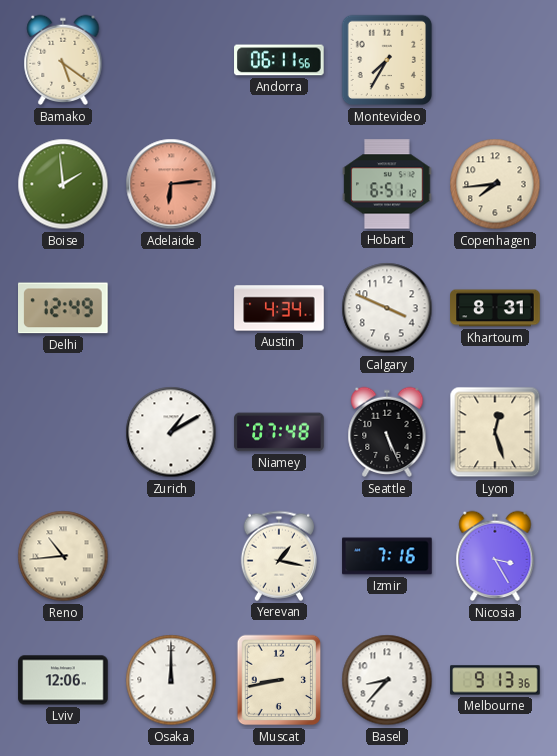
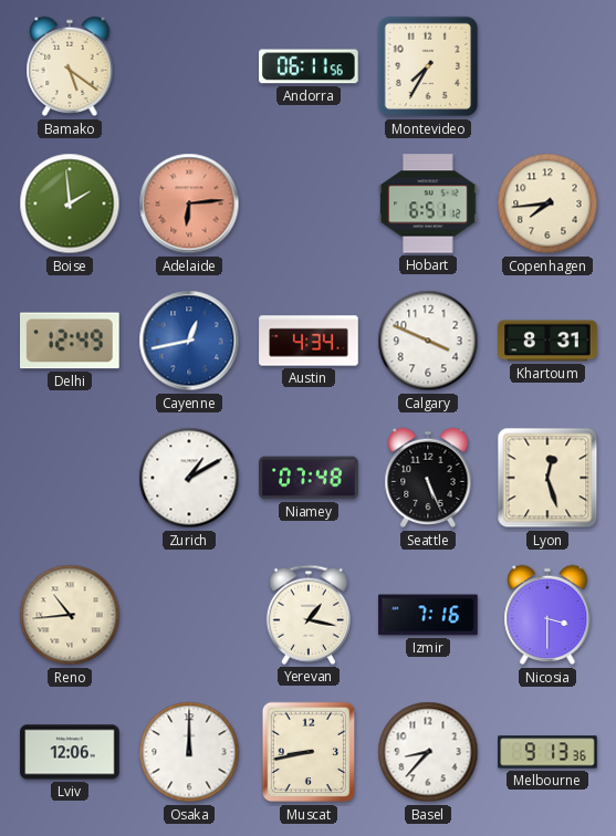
Cayenne: none -> 12:43 (189, 341)
Nicosia: 3:25 -> 3:30 (547, 615)
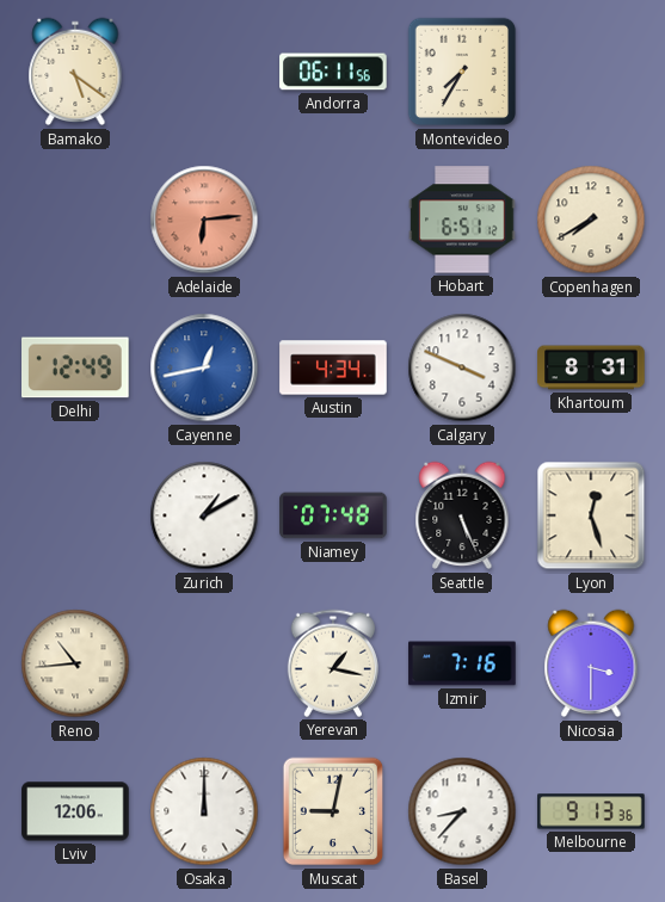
Boise: 1:59 -> none (70, 203)
Copenhagen: 7:44 -> 7:40 (591, 220)
Muscat: 8:43 -> 9:02 (333, 811)
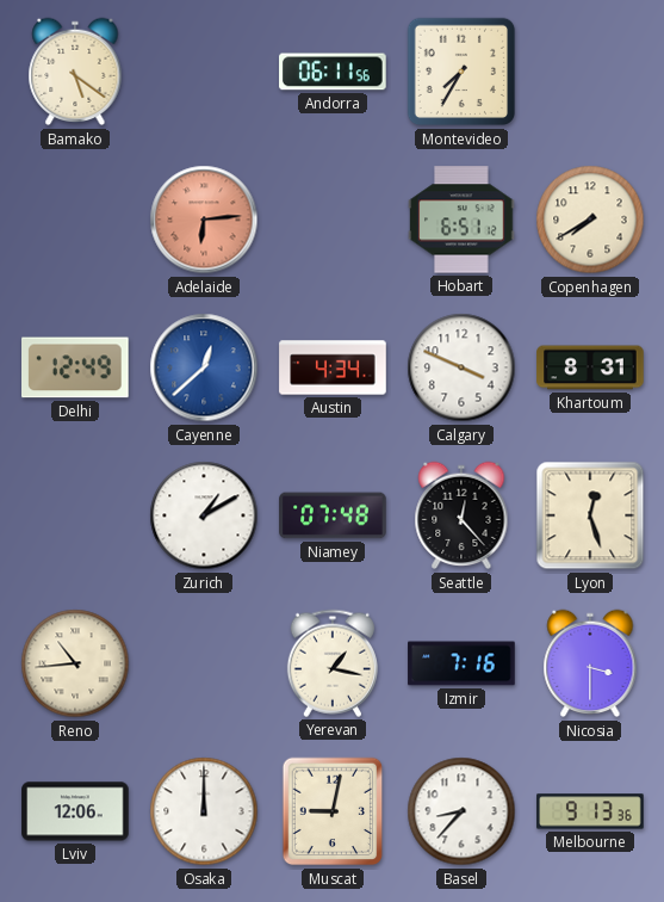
Cayenne: 12:43 -> 12:38 (204, 367)
Seattle: 5:26 -> 12:23 (461, 515)
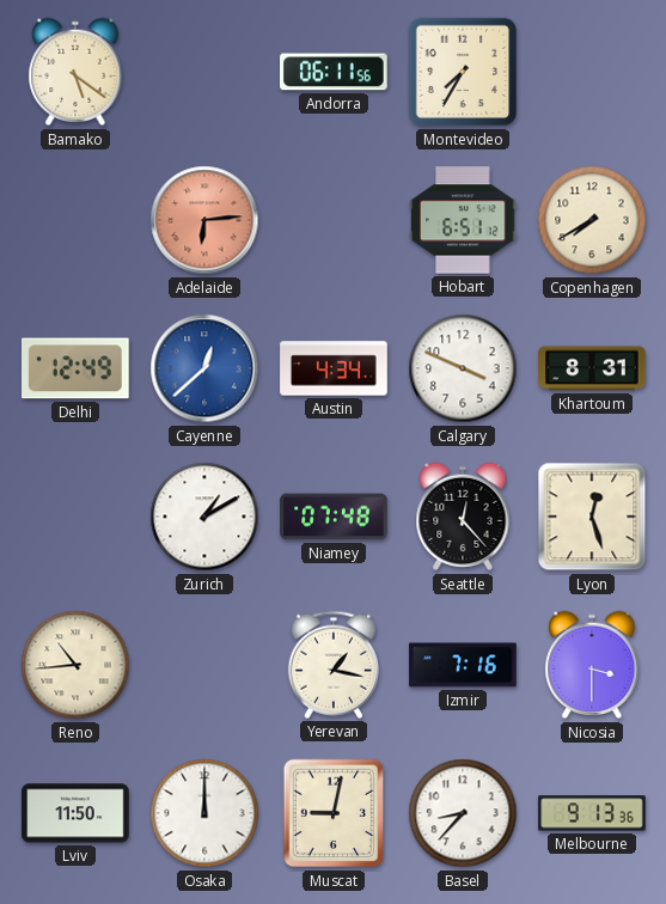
Lviv: 12:06 -> 11:50 (75, 813)
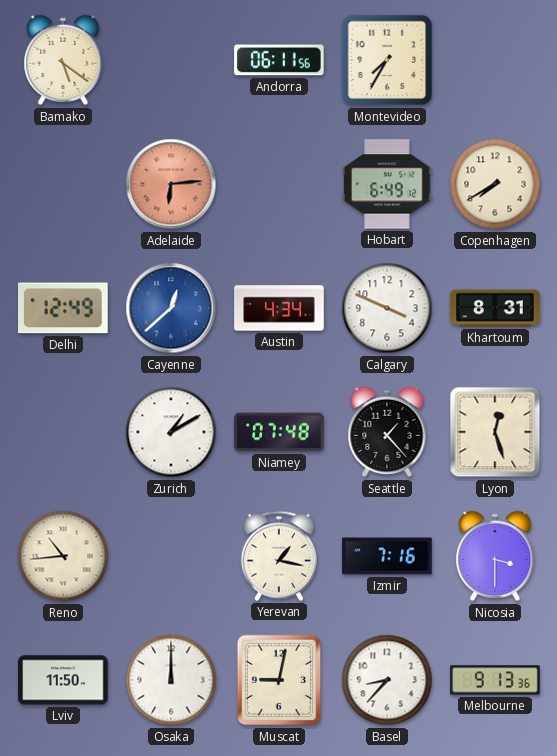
Hobart: 6:51 -> 6:49 (387, 184)
Seattle: 12:23 -> 1:23 (387, 432)
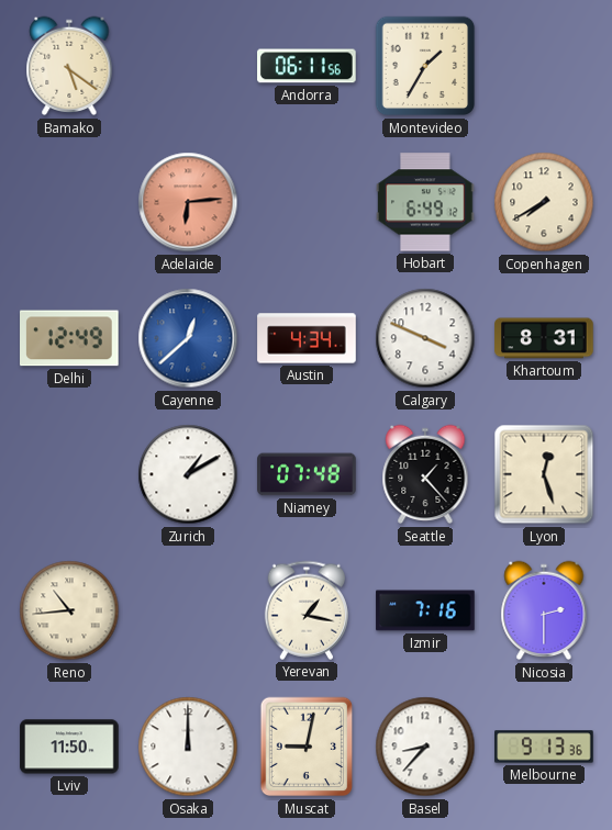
Montevideo: 7:35 -> 1:35 (425, 66)
Nicosia: 3:30 -> 2:30 (544, 610)
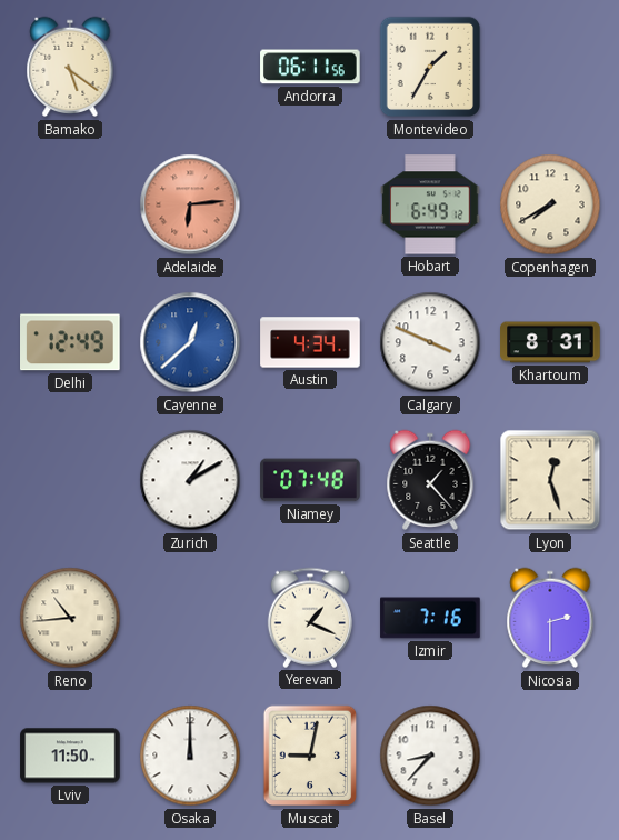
Yerevan: 1:17 -> 1:19 (310, 618)
Melbourne: 9:13 -> none (544, 747)
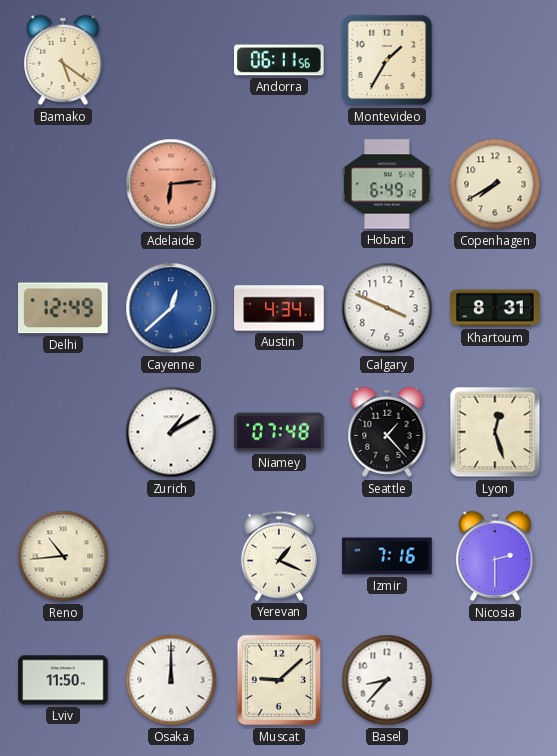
Muscat: 9:02 -> 9:08 (279, 680)
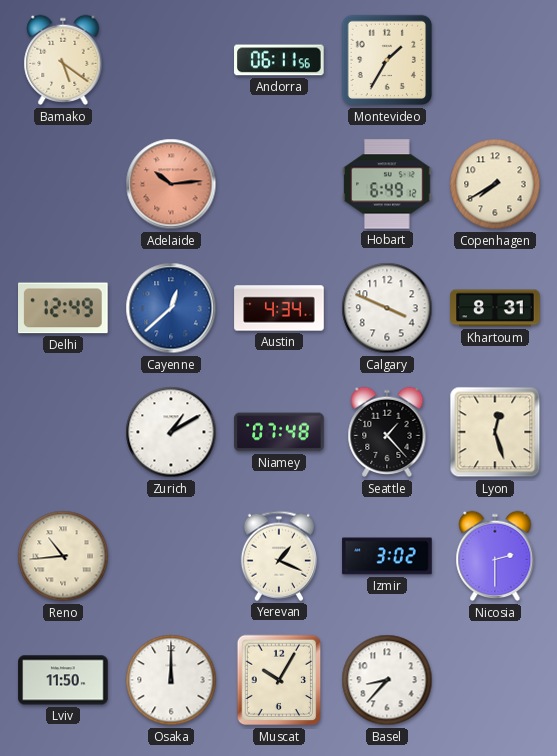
Adelaide: 6:14 -> 10:14 (171, 184)
Izmir: 7:16 -> 3:02 (387, 556)
Muscat: 9:08 -> 10:05 (279, 680)
